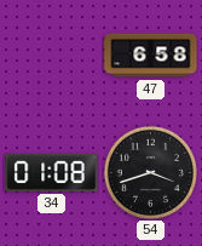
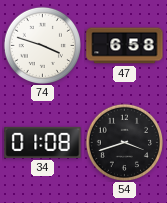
74: none -> 3:48 (42, 45)
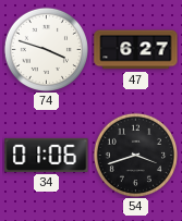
47: 6:58 -> 6:27 (136, 50)
34: 01:08 -> 01:06 (47, 155)
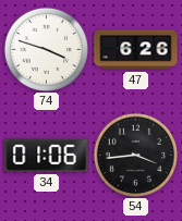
47: 6:27 -> 6:26 (136, 50)
54: 3:42 -> 3:44 (135, 155)
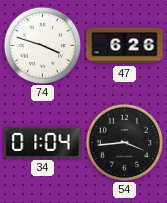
34: 01:06 -> 01:04 (43, 142)
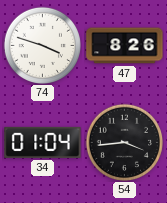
47: 6:26 -> 8:26 (125, 46)
